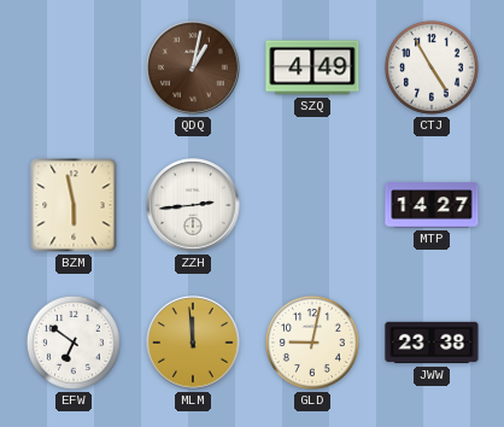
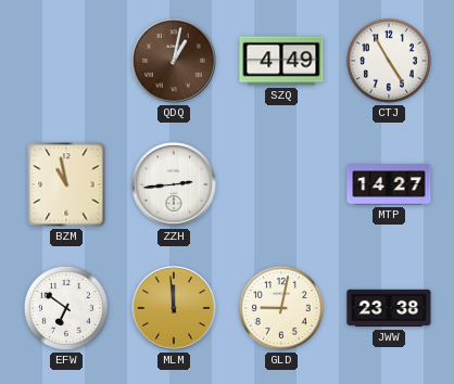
BZM: 5:58 -> 10:58 (66, 184)
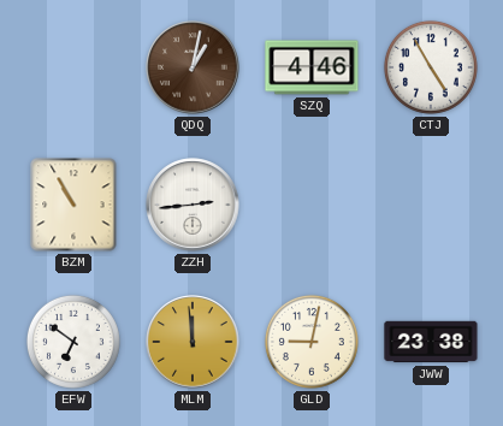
SZQ: 4:49 -> 4:46 (312, 67)
BZM: 10:58 -> 10:55 (73, 205)
MTP: 14:27 -> none (389, 184)
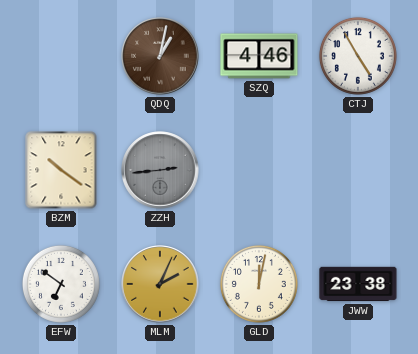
BZM: 10:55 -> 10:21 (61, 170)
ZZH dial: white -> grey (160, 170)
MLM: 11:59 -> 2:04 (160, 284)
GLD: 9:02 -> 12:02 (259, 284)
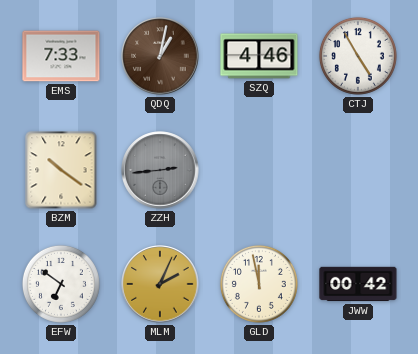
EMS: none -> 7:33 (61, 56)
GLD: 12:02 -> 11:58 (259, 284)
JWW: 23:38 -> 00:42 (358, 284)
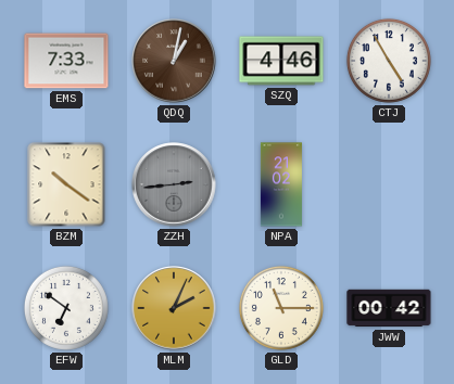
NPA: none -> 21:02 (281, 184)
GLD: 11:58 -> 11:15 (281, 308)
